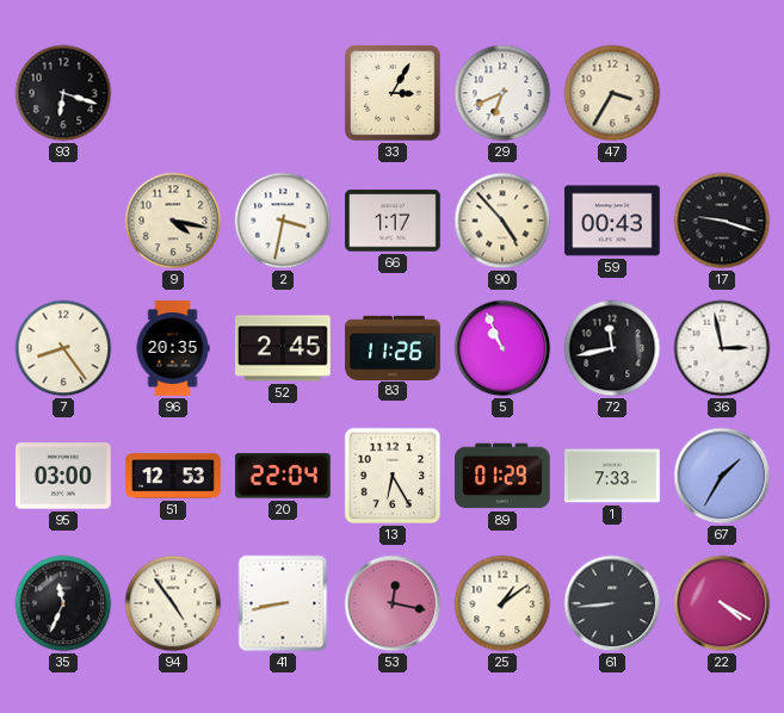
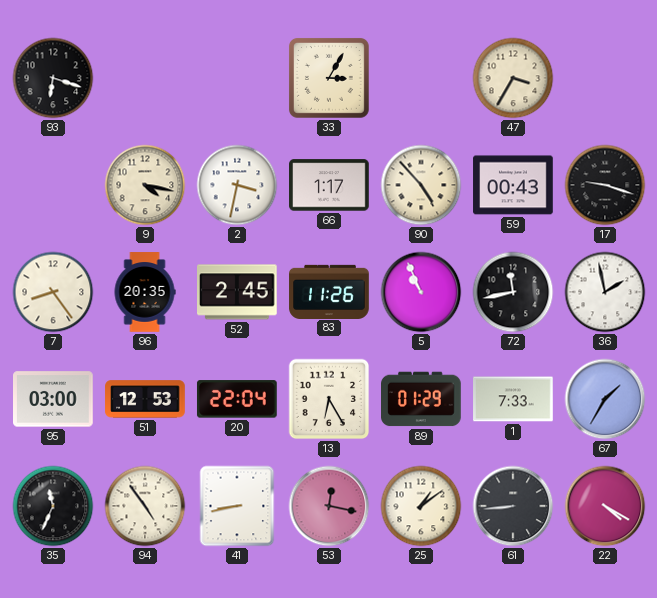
29: 6:41 -> none (502, 93)
36: 2:58 -> 1:58 (605, 292)
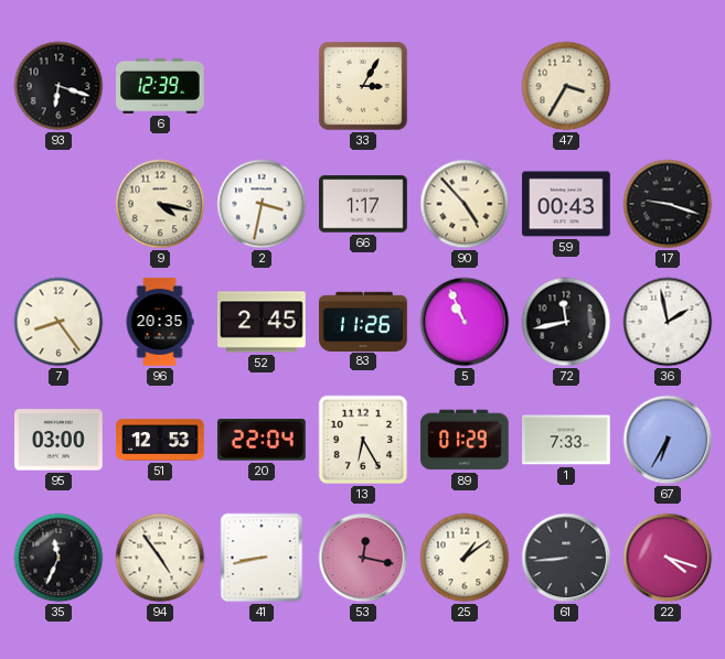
6: none -> 12:39 (160, 86)
67: 1:35 -> 6:35 (668, 440)
22: 4:20 -> 4:18 (668, 558)
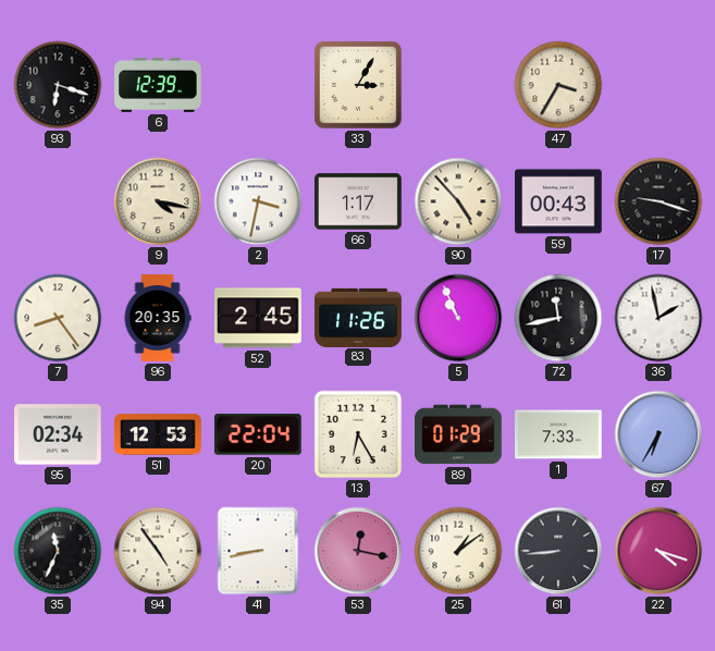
95: 03:00 -> 02:34 (59, 434)
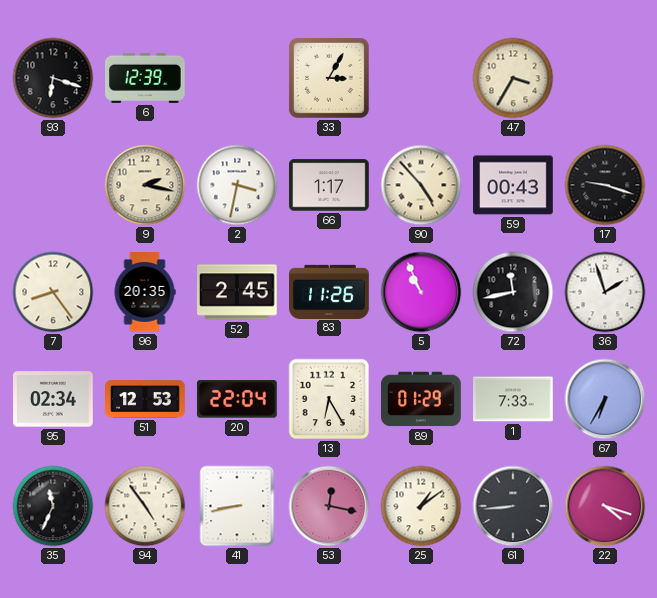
9: 4:17 -> 2:17 (145, 185)
36: 1:58 -> 1:57 (605, 292)
